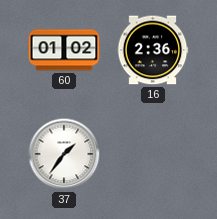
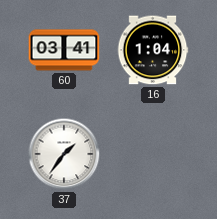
60: 01:02 -> 03:41 (64, 50)
16: 2:36 -> 1:04 (153, 50)
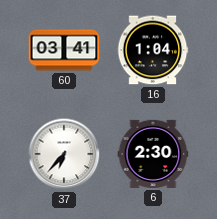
37: 1:36 -> 6:37 (64, 154)
6: none -> 2:30 (153, 154)
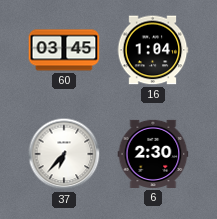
60: 03:41 -> 03:45 (64, 50)
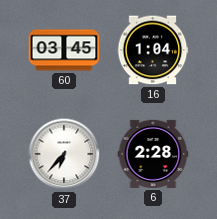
6: 2:30 -> 2:28 (153, 154)
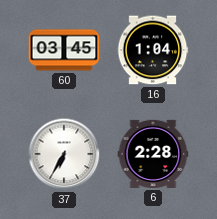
37: 6:37 -> 6:35 (64, 154)
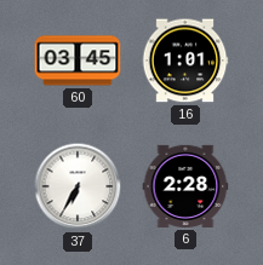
16: 1:04 -> 1:01 (185, 61)
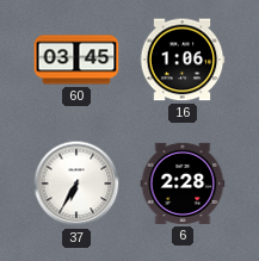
16: 1:01 -> 1:06 (183, 60)
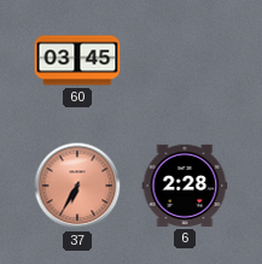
16: 1:06 -> none (183, 60)
37 dial: white -> salmon (77, 186)
